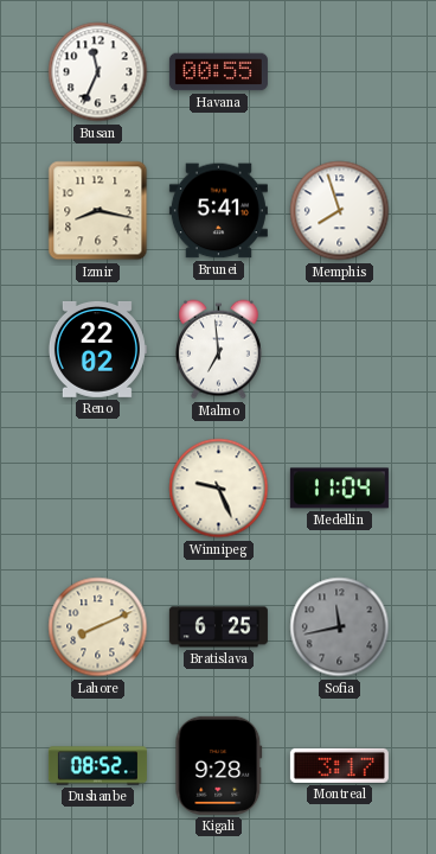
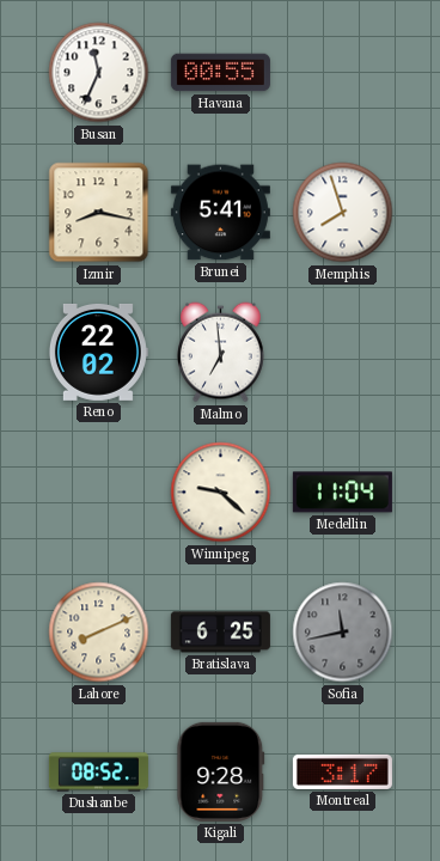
Winnipeg: 9:26 -> 9:22 (221, 493)
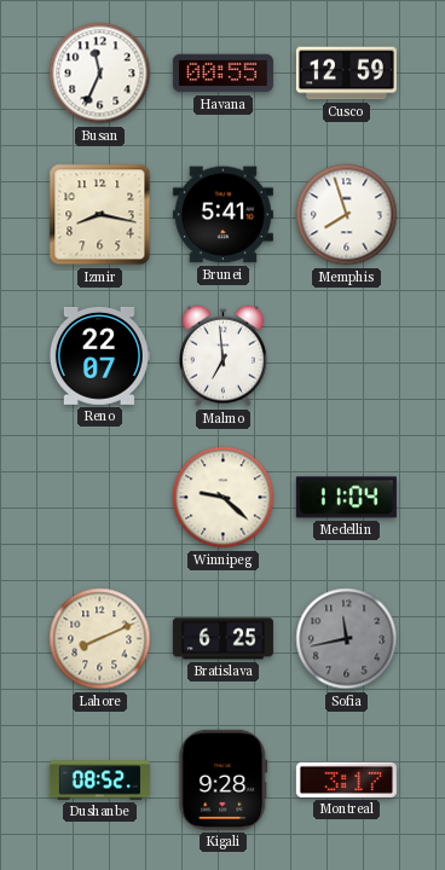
Cusco: none -> 12:59 (346, 74)
Reno: 22:02 -> 22:07 (99, 355)
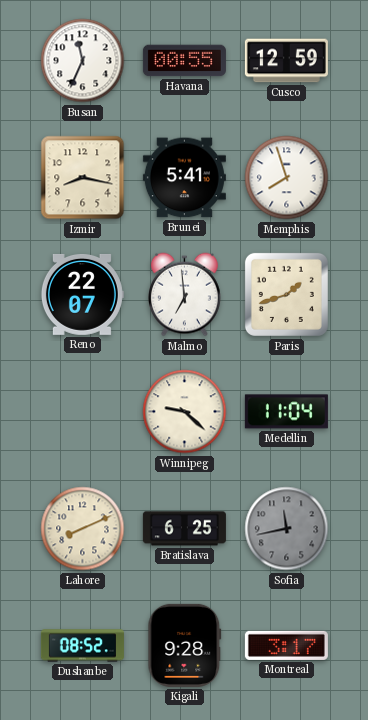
Paris: none -> 1:42 (286, 294)
